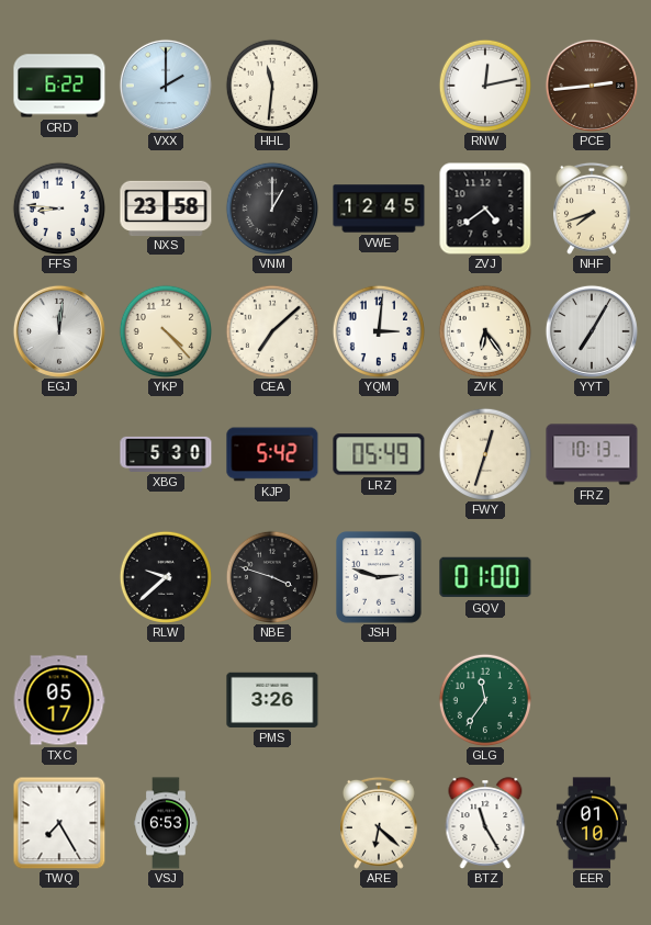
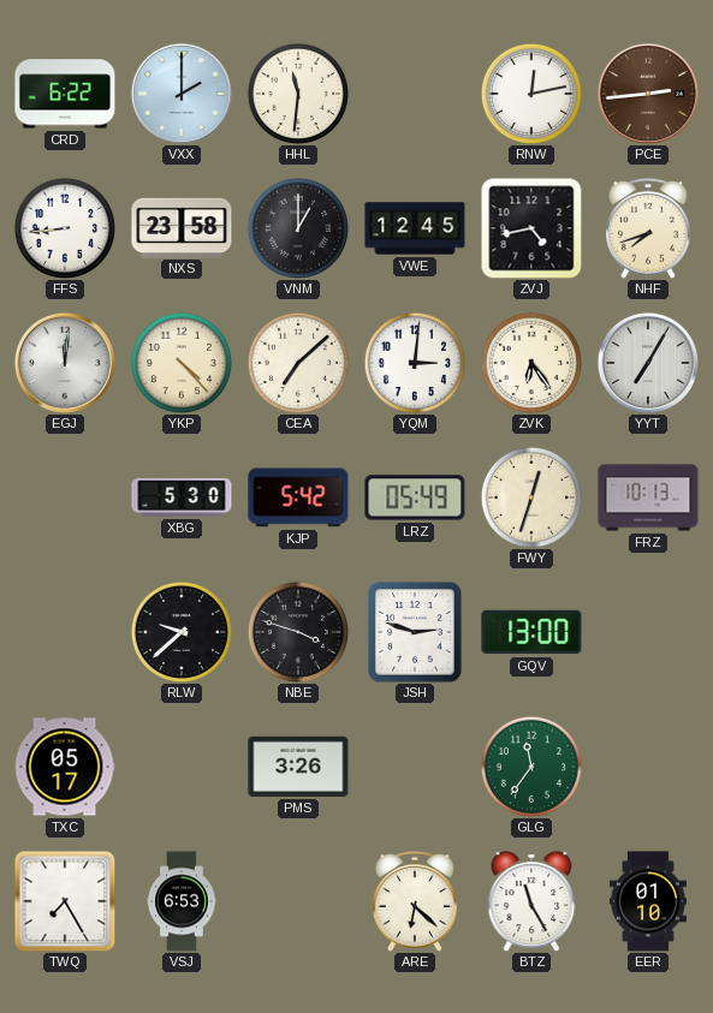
FFS: 8:46 -> 8:44 (64, 227)
ZVJ: 4:39 -> 4:43 (531, 228)
GQV: 01:00 -> 13:00 (531, 632)
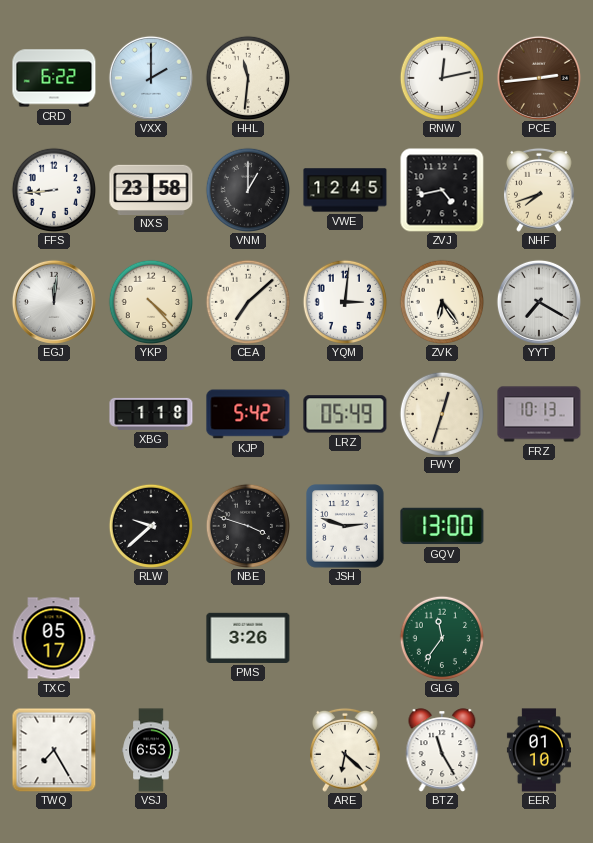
YYT: 7:05 -> 7:20 (539, 302)
XBG: 5:30 -> 1:18 (151, 414)
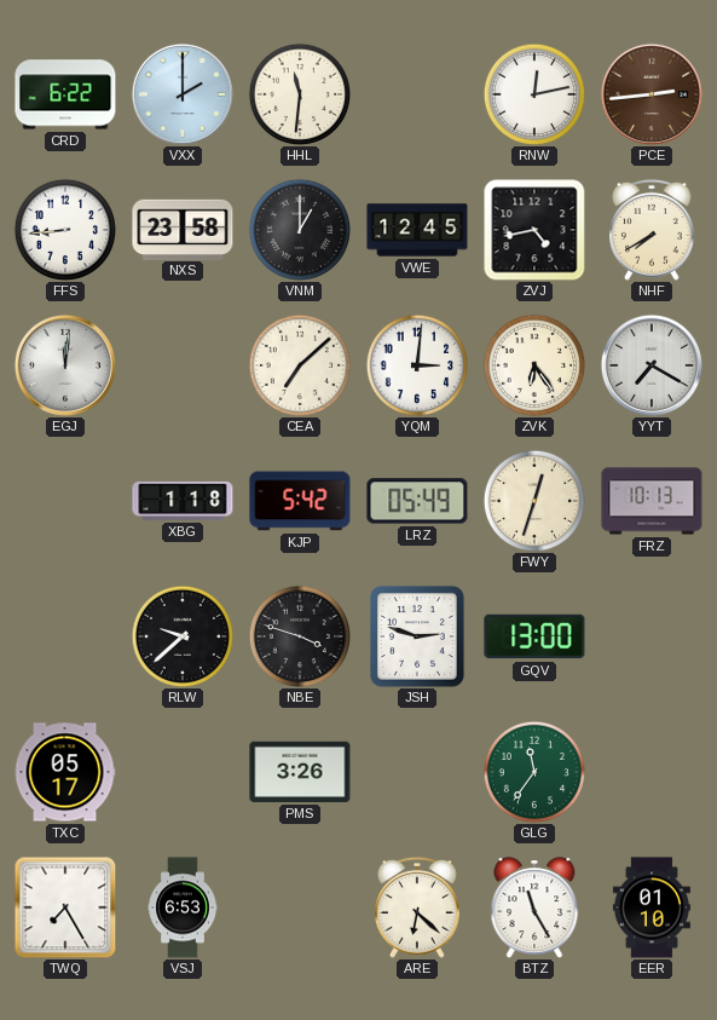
NHF: 7:42 -> 7:40 (653, 230)
YKP: 4:23 -> none (150, 301)
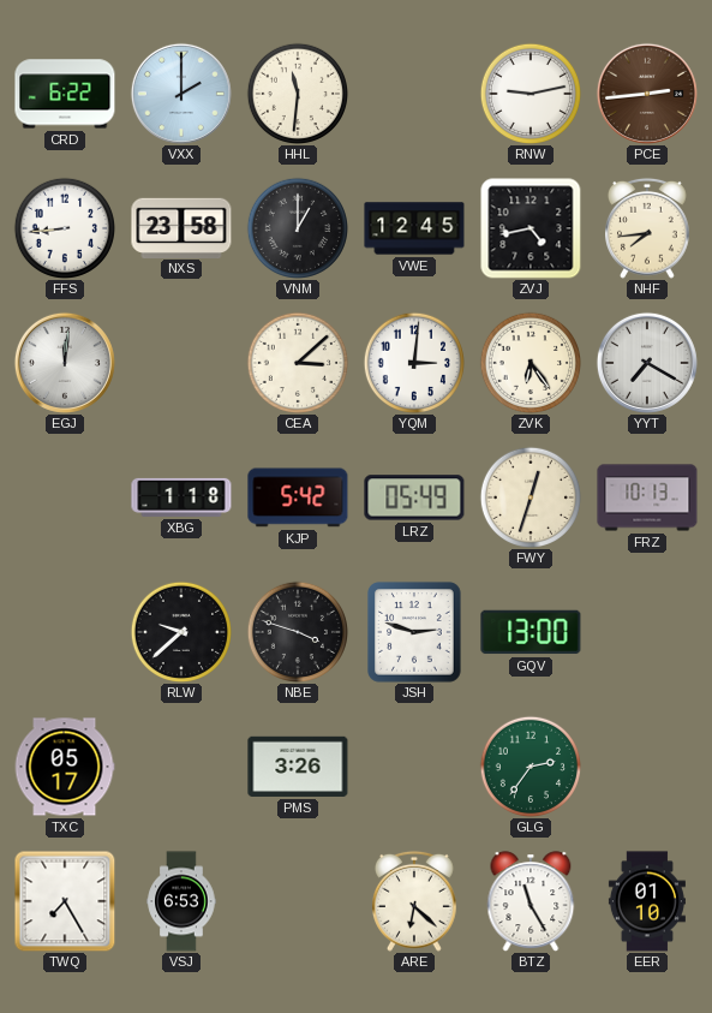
RNW: 12:13 -> 9:13 (529, 93)
NHF: 7:40 -> 7:44 (648, 228)
CEA: 7:08 -> 3:08 (297, 362)
GLG: 11:36 -> 2:36 (529, 765)
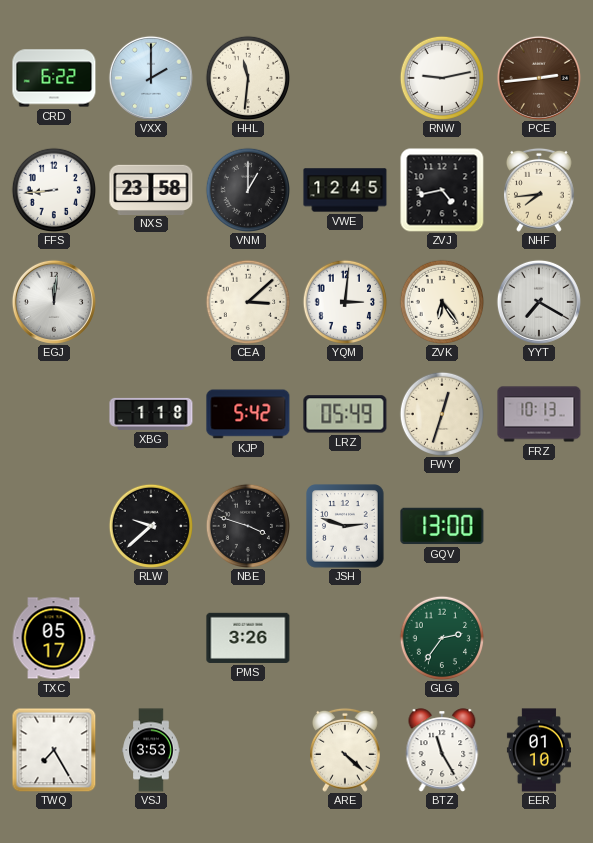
VSJ: 6:53 -> 3:53 (151, 750)
ARE: 6:22 -> 4:22 (346, 750)
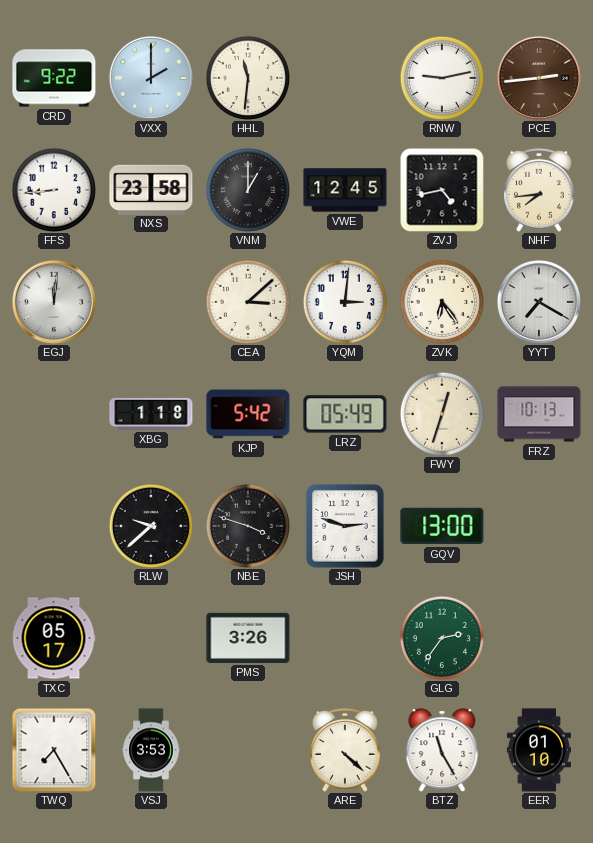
CRD: 6:22 -> 9:22 (54, 78)
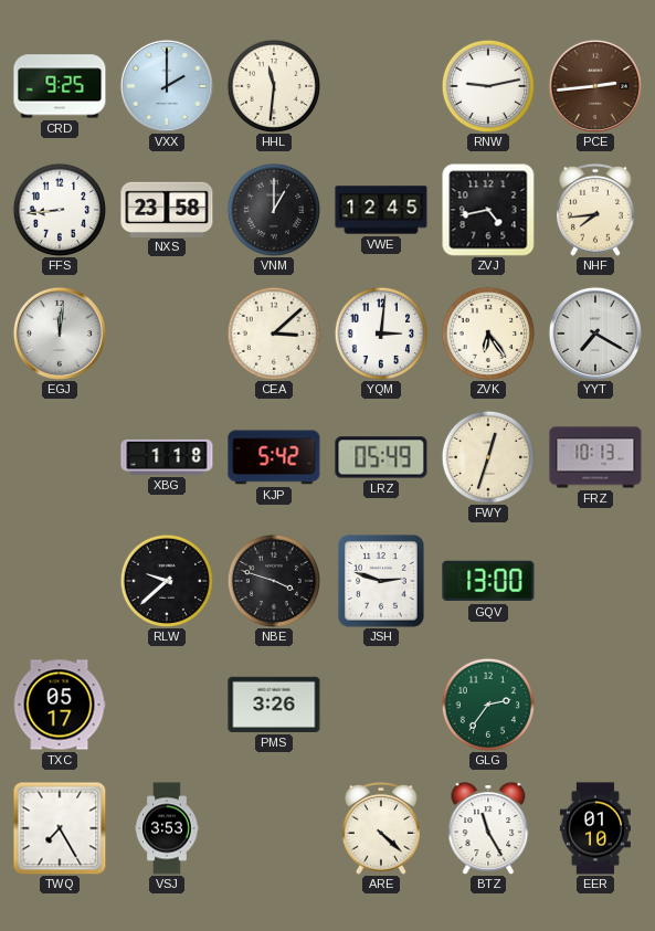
CRD: 9:22 -> 9:25 (60, 86)
